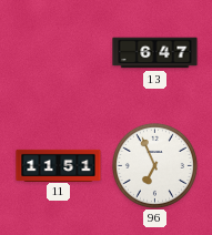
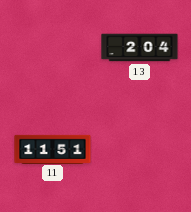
13: 6:47 -> 2:04 (140, 48)
96: 6:56 -> none (154, 165)
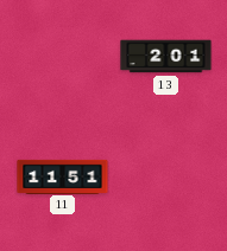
13: 2:04 -> 2:01 (166, 57)
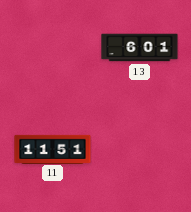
13: 2:01 -> 6:01 (140, 48)
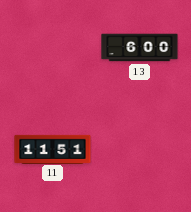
13: 6:01 -> 6:00 (140, 48)
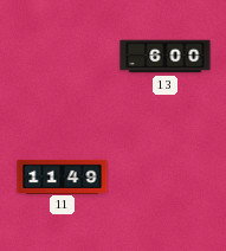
11: 11:51 -> 11:49 (63, 176)
